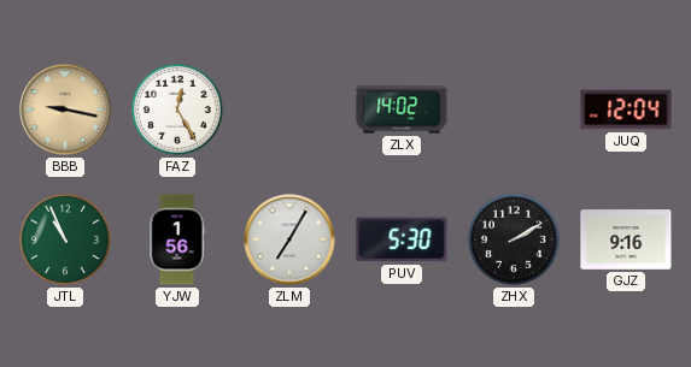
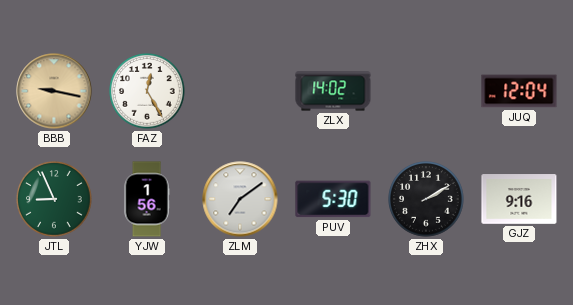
JTL: 10:56 -> 8:56 (54, 199)
ZLM: 7:05 -> 7:09 (240, 199)
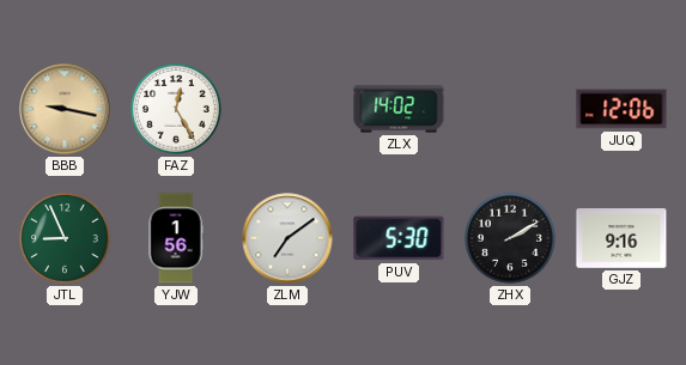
JUQ: 12:04 -> 12:06 (621, 109)
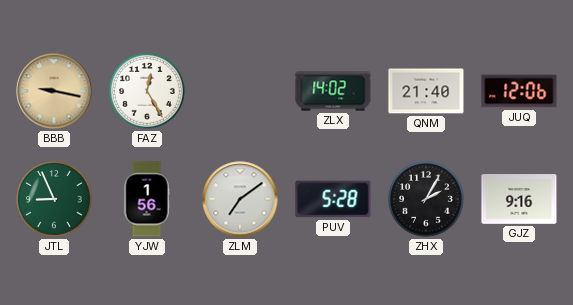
QNM: none -> 21:40 (426, 91)
PUV: 5:30 -> 5:28 (333, 199)
ZHX: 2:10 -> 2:05 (426, 199)
